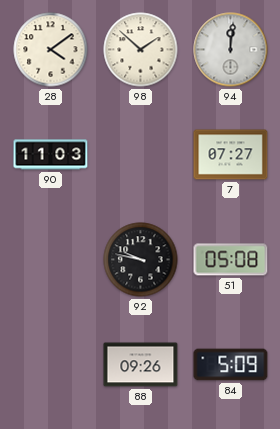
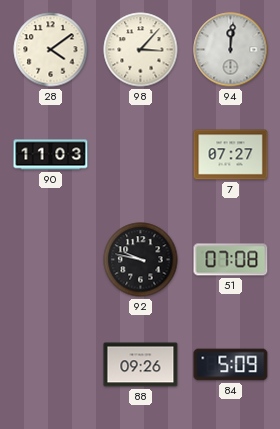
98: 1:52 -> 3:07 (141, 50)
51: 05:08 -> 07:08 (231, 260)
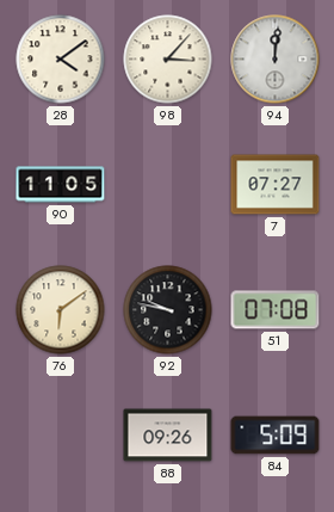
90: 11:03 -> 11:05 (61, 185)
76: none -> 6:09 (61, 310)
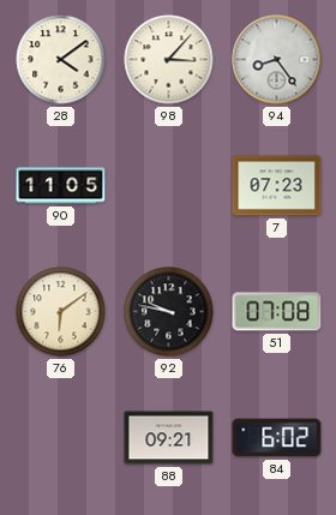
94: 12:01 -> 8:24 (277, 60)
7: 07:27 -> 07:23 (277, 186)
88: 09:26 -> 09:21 (169, 438)
84: 5:09 -> 6:02 (277, 438)
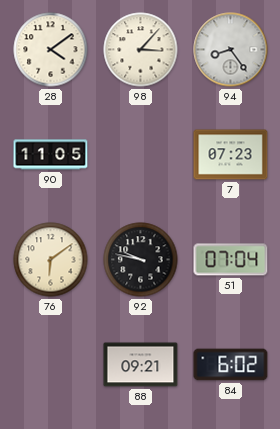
51: 07:08 -> 07:04 (231, 260)
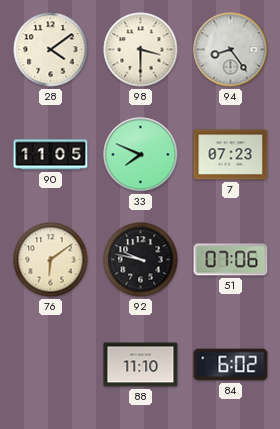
98: 3:07 -> 3:30 (141, 50)
33: none -> 7:49 (141, 155)
51: 07:04 -> 07:06 (231, 260)
88: 09:21 -> 11:10 (141, 365)
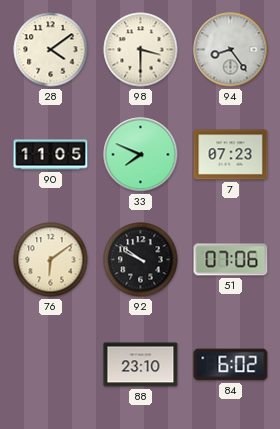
92: 9:47 -> 9:51 (141, 260)
88: 11:10 -> 23:10 (141, 365)
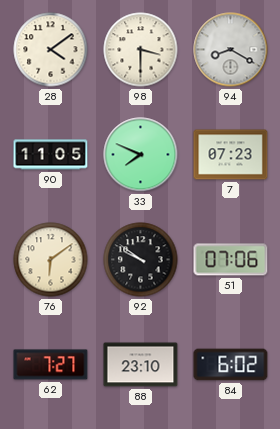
94: 8:24 -> 8:20 (231, 50)
62: none -> 7:27 (51, 365)
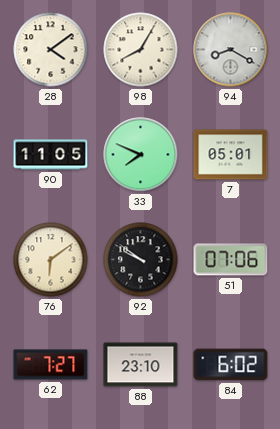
98: 3:30 -> 8:05 (141, 50)
7: 07:23 -> 05:01 (231, 155)
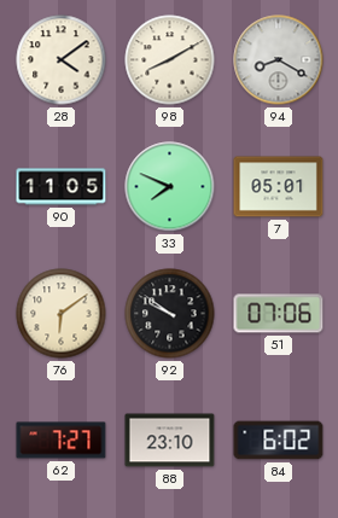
98: 8:05 -> 8:10 (170, 60)
